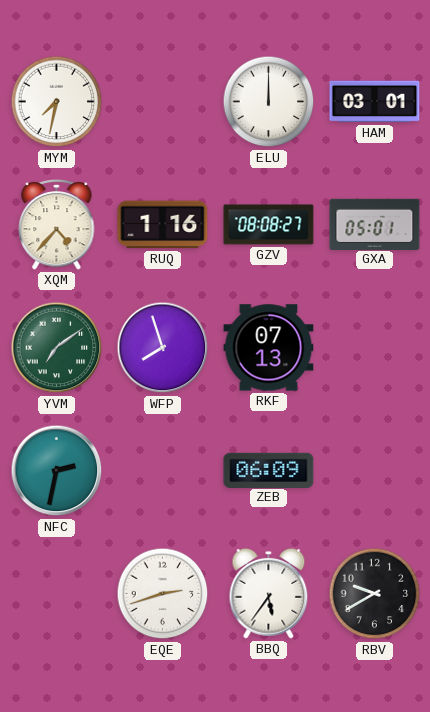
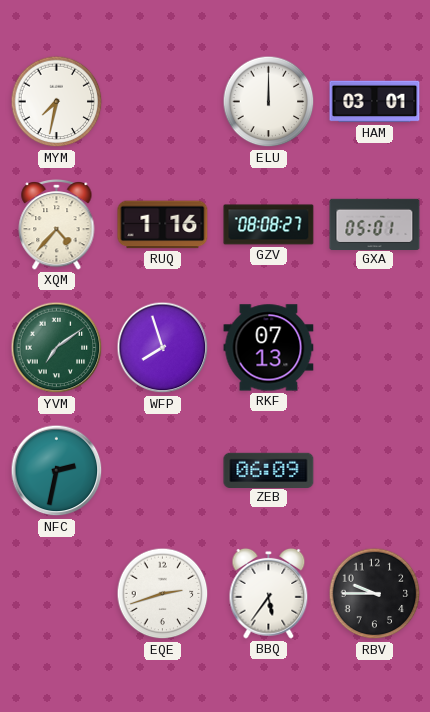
RBV: 9:40 -> 9:45 (375, 594)
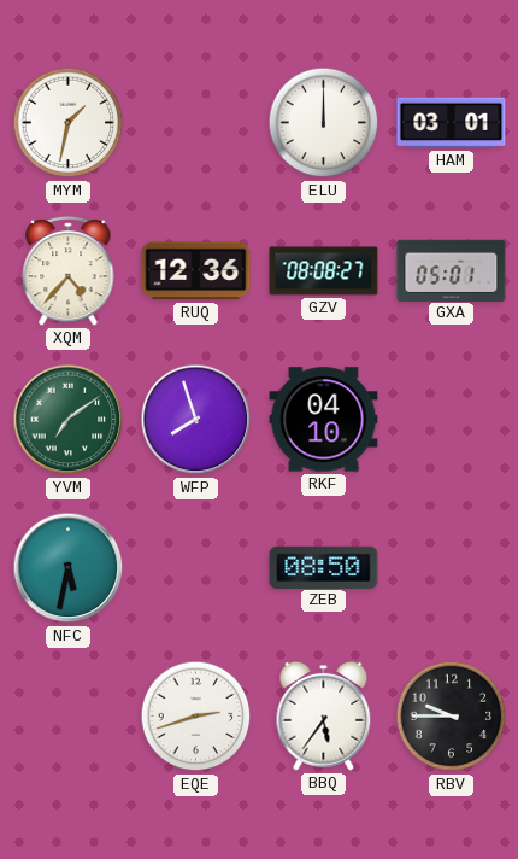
MYM: 7:32 -> 1:32 (69, 123)
RUQ: 1:16 -> 12:36 (196, 271)
RKF: 07:13 -> 04:10 (324, 420)
NFC: 2:32 -> 5:32 (69, 568)
ZEB: 06:09 -> 08:50 (324, 567)
